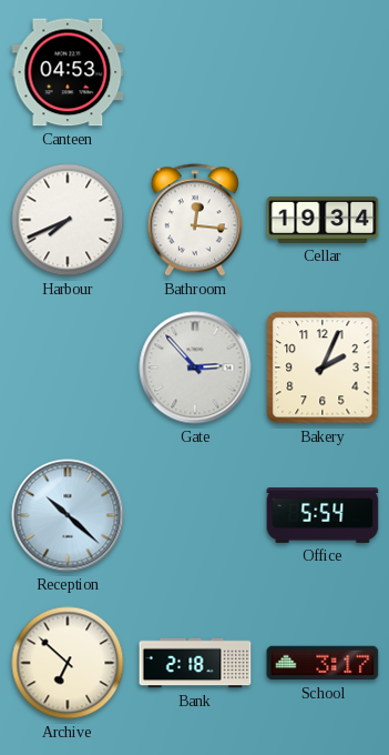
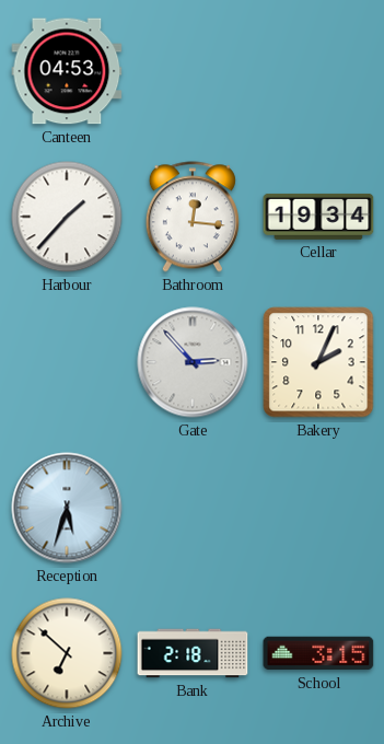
Harbour: 7:41 -> 1:37 (67, 217)
Reception: 10:22 -> 5:33 (67, 508)
Office: 5:54 -> none (323, 516)
School: 3:17 -> 3:15 (318, 653)
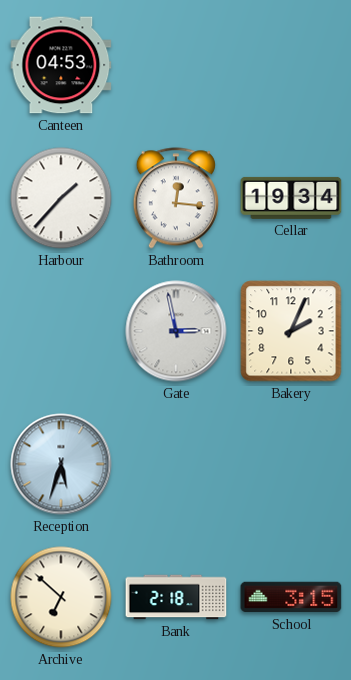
Gate: 2:53 -> 2:58 (176, 331)
